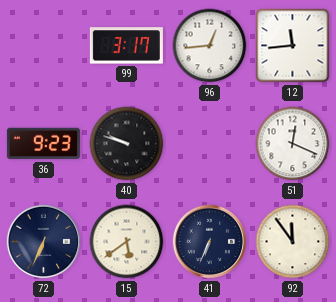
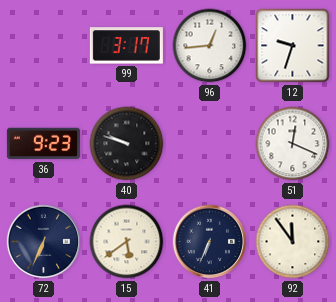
12: 11:44 -> 9:33 (293, 46)
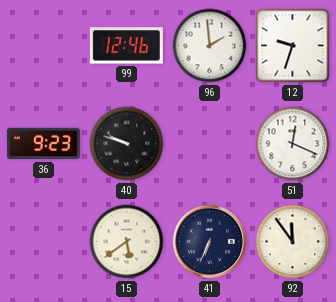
99: 3:17 -> 12:46 (126, 46)
96: 12:44 -> 1:59 (210, 46)
72: 6:34 -> none (44, 242)
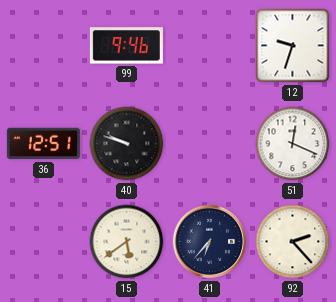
99: 12:46 -> 9:46 (126, 46)
96: 1:59 -> none (210, 46)
36: 9:23 -> 12:51 (43, 144)
41: 6:34 -> 6:37 (210, 242)
92: 11:54 -> 2:23 (293, 242)
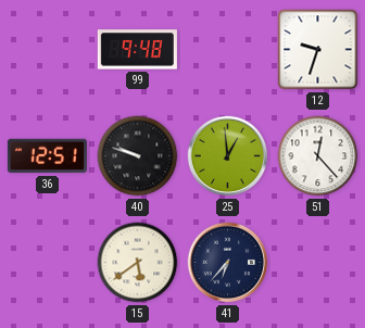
99: 9:46 -> 9:48 (137, 50)
25: none -> 12:59 (228, 156)
51: 12:19 -> 12:23 (318, 156)
92: 2:23 -> none (293, 242)
